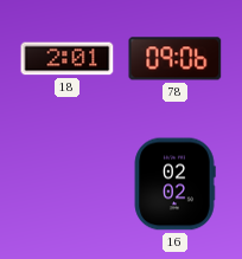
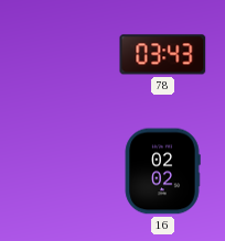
18: 2:01 -> none (68, 59)
78: 09:06 -> 03:43 (163, 55)
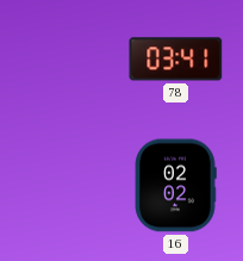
78: 03:43 -> 03:41 (176, 60)
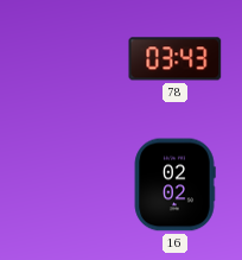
78: 03:41 -> 03:43 (176, 59)
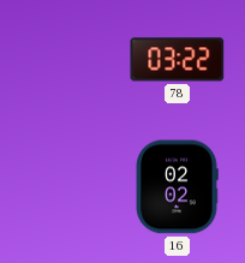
78: 03:43 -> 03:22 (178, 60)
